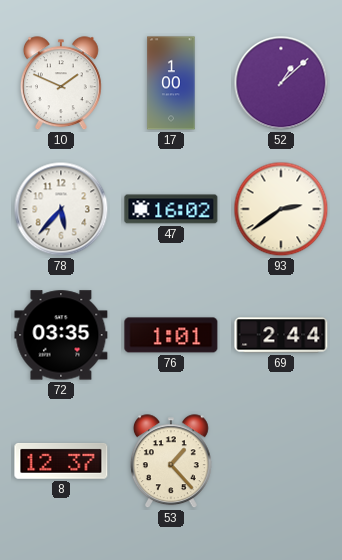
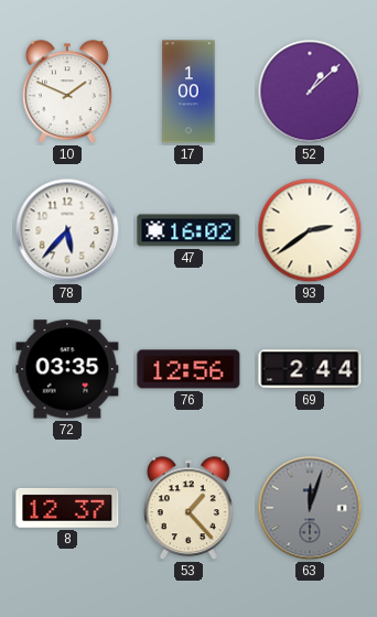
76: 1:01 -> 12:56 (188, 369)
63: none -> 12:03 (310, 508)
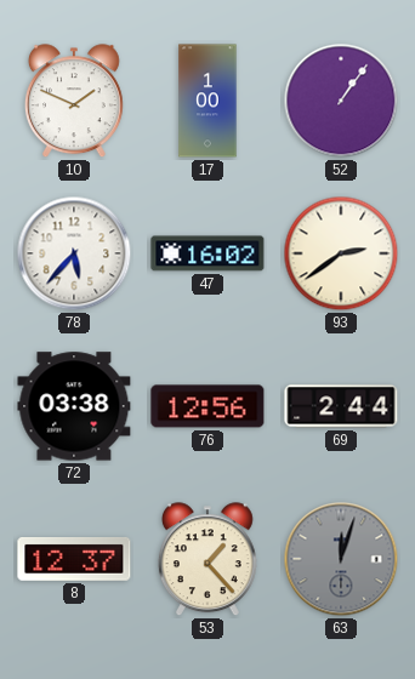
52: 1:08 -> 1:06 (341, 101)
72: 03:35 -> 03:38 (74, 406)
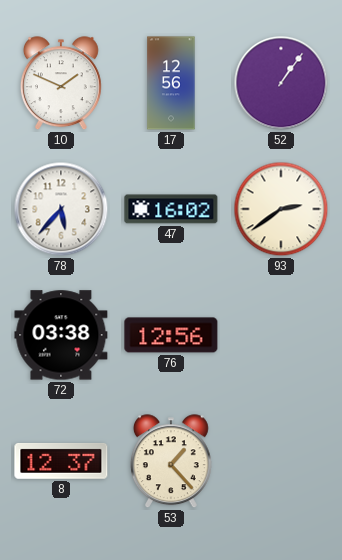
17: 1:00 -> 12:56 (171, 83)
69: 2:44 -> none (341, 406)
63: 12:03 -> none (341, 559)
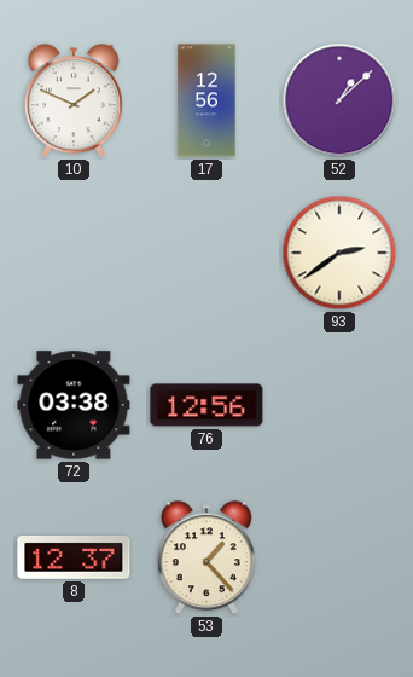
52: 1:06 -> 1:08 (339, 100)
78: 5:37 -> none (61, 209)
47: 16:02 -> none (171, 209)
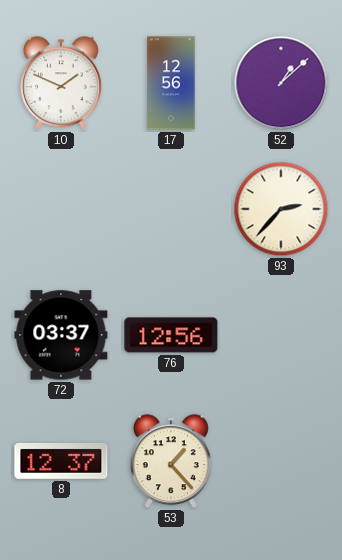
93: 2:39 -> 2:37 (281, 209)
72: 03:38 -> 03:37 (61, 335)
